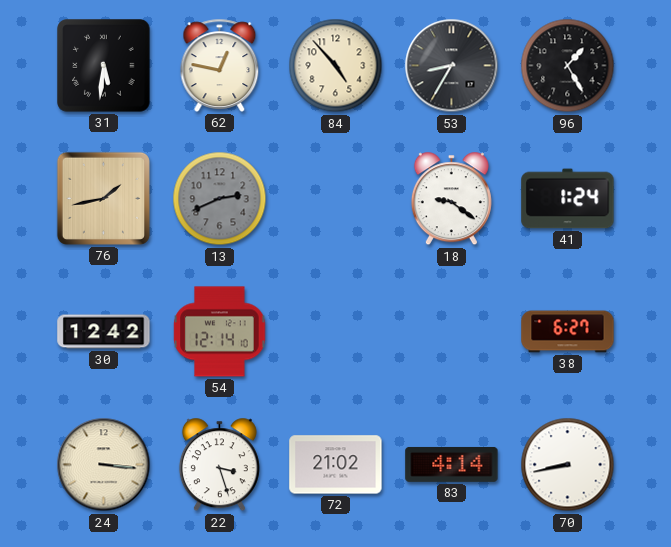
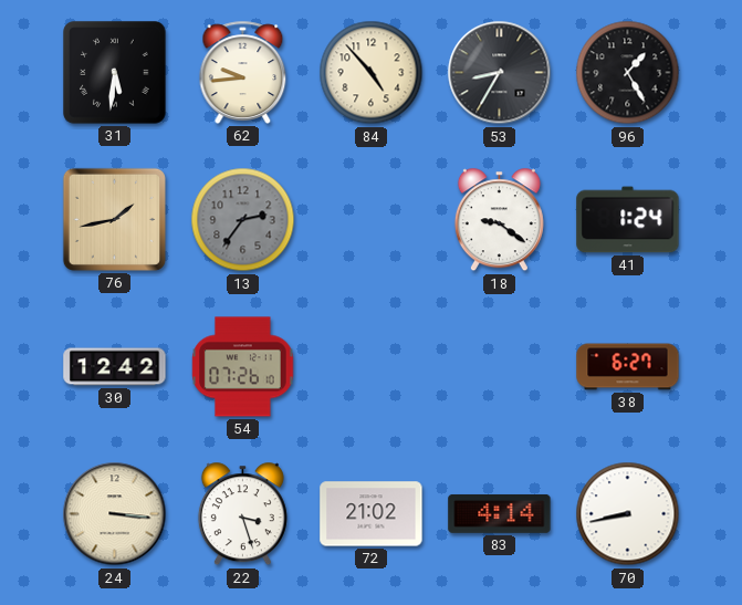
62: 12:47 -> 9:44 (243, 72)
13: 2:41 -> 2:36 (243, 220)
54: 12:14 -> 07:26 (243, 367)
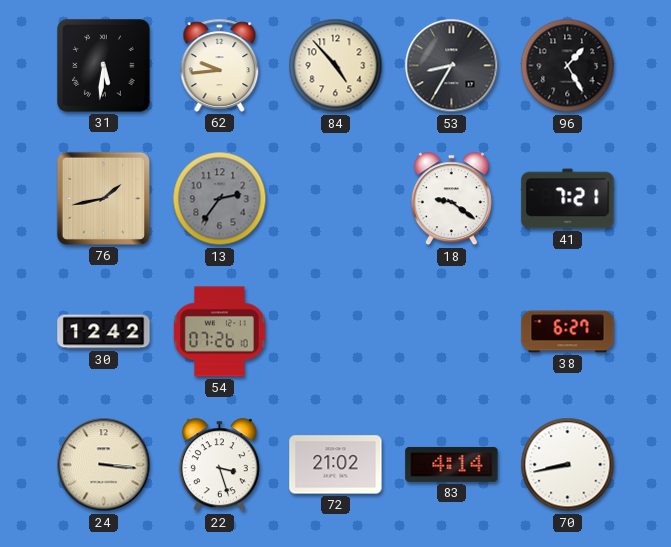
41: 1:24 -> 7:21 (568, 199)
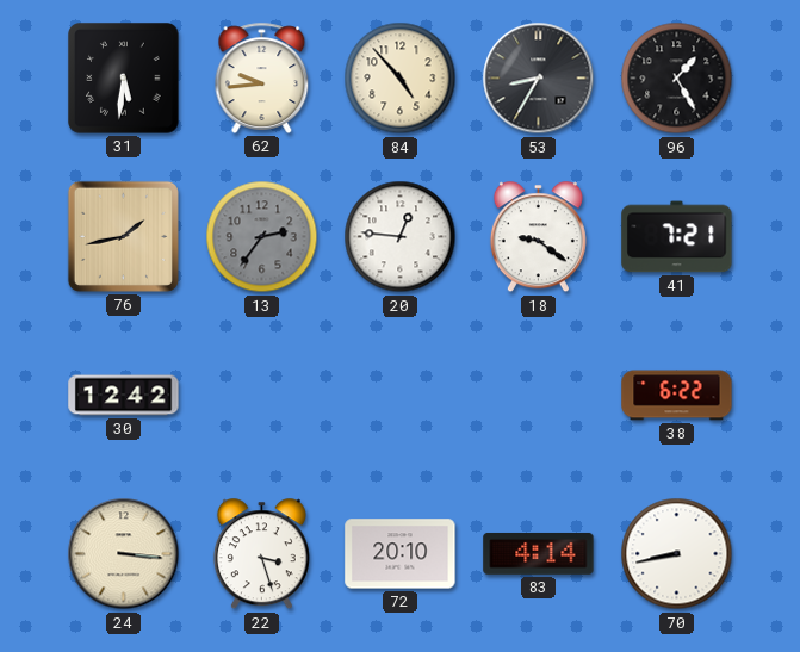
20: none -> 12:46 (401, 237)
54: 07:26 -> none (220, 332)
38: 6:27 -> 6:22 (677, 396)
72: 21:02 -> 20:10 (401, 554)
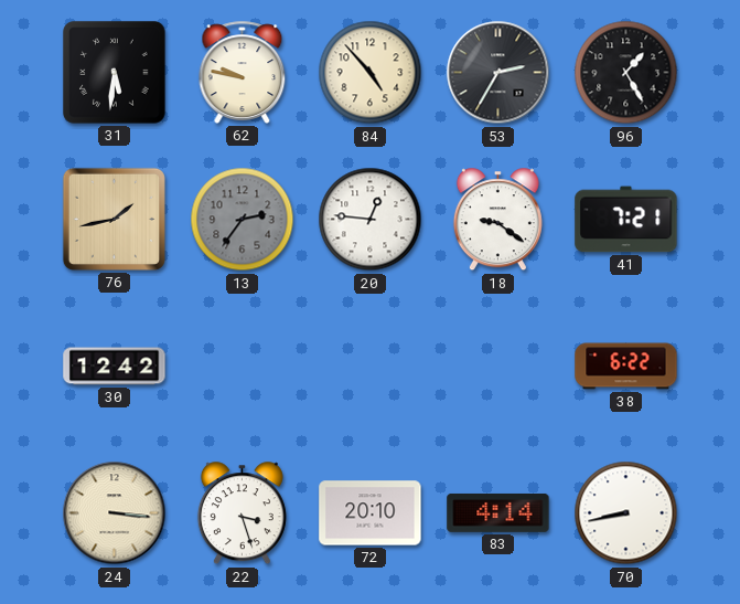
62: 9:44 -> 9:47 (243, 72)
53: 8:35 -> 2:35 (498, 73)
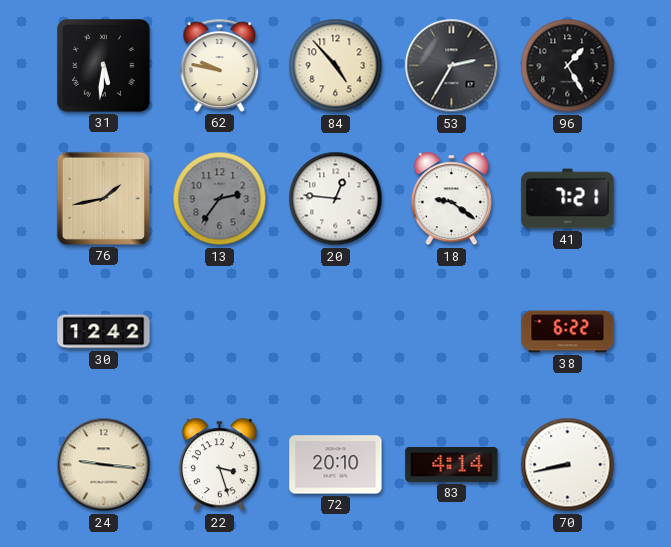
24: 3:16 -> 9:16 (104, 465)
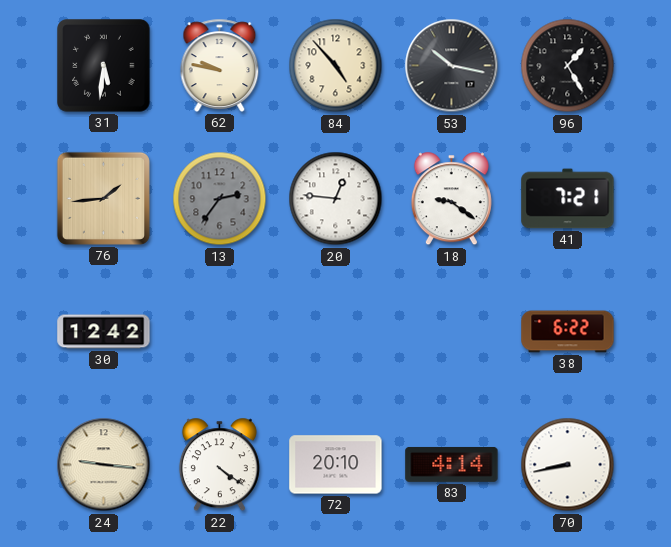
53: 2:35 -> 10:17 (452, 66)
76: 1:43 -> 1:44 (103, 198)
22: 3:27 -> 4:21 (219, 465)
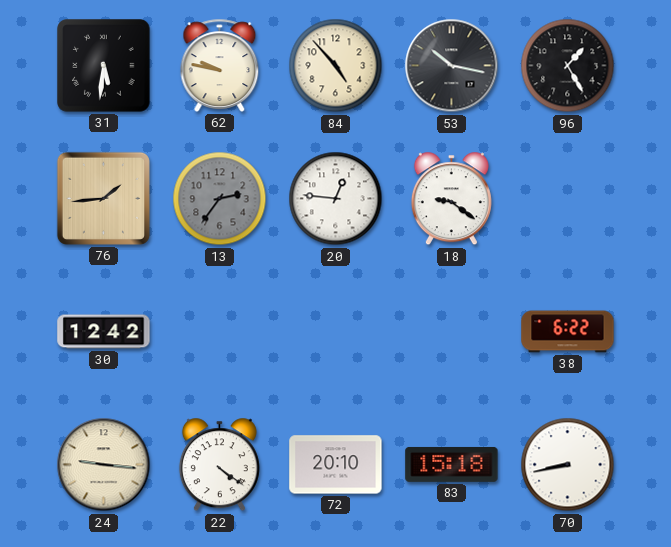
41: 7:21 -> none (568, 199)
83: 4:14 -> 15:18 (452, 464)
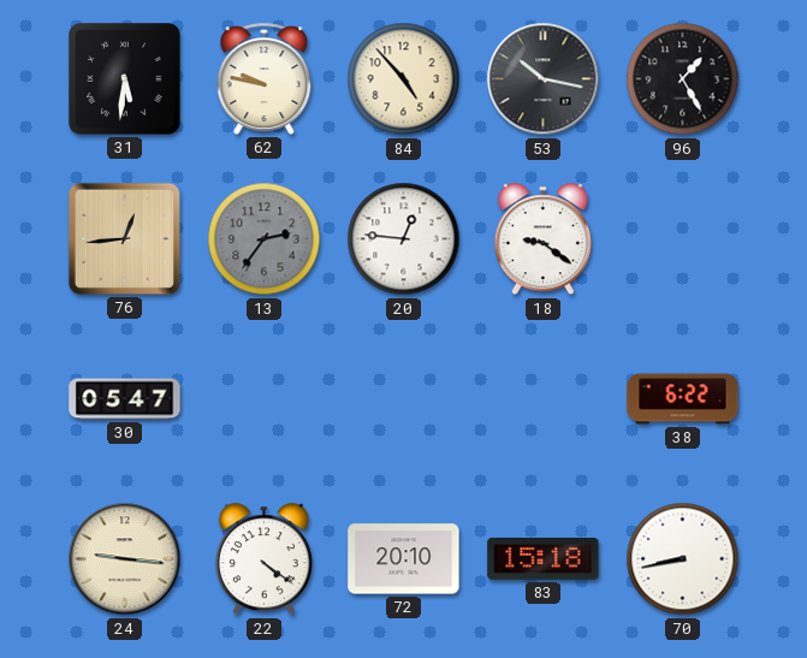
76: 1:44 -> 12:44 (124, 238)
30: 12:42 -> 05:47 (125, 399)
